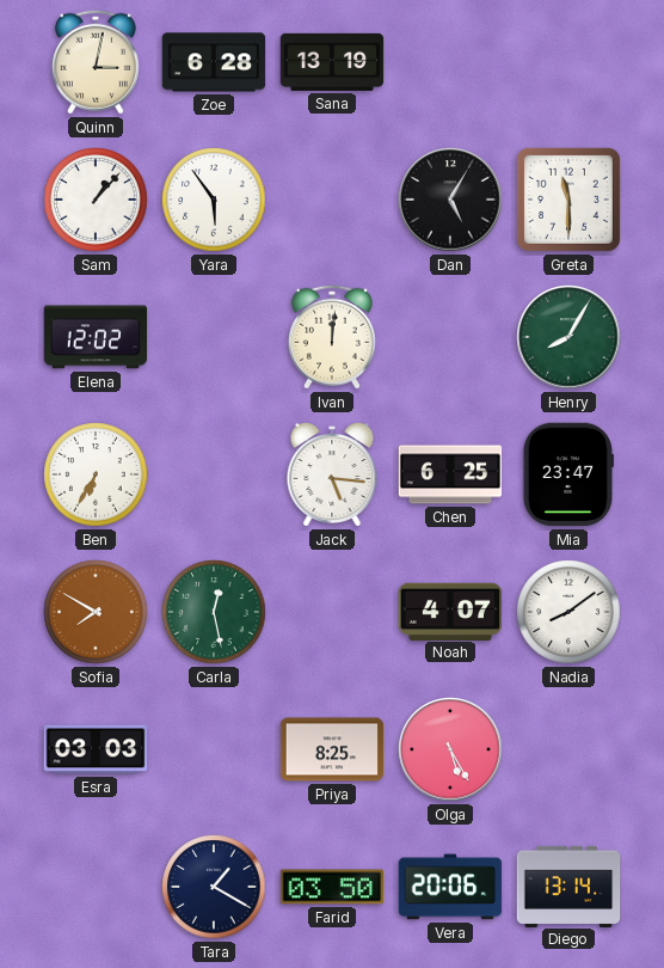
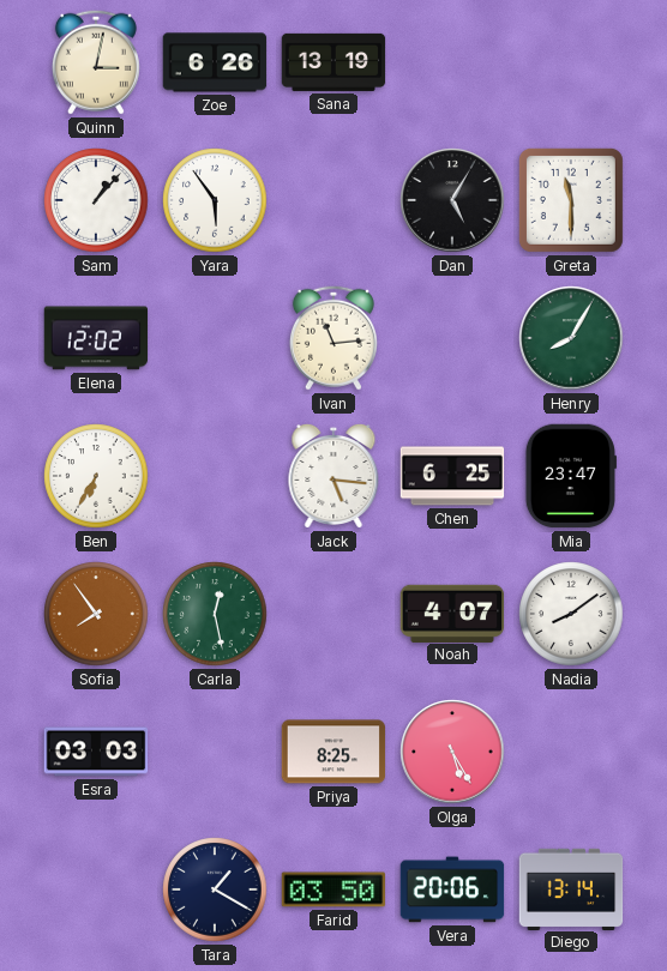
Zoe: 6:28 -> 6:26 (215, 62)
Ivan: 12:01 -> 11:14 (333, 338)
Sofia: 7:50 -> 7:54 (96, 614)
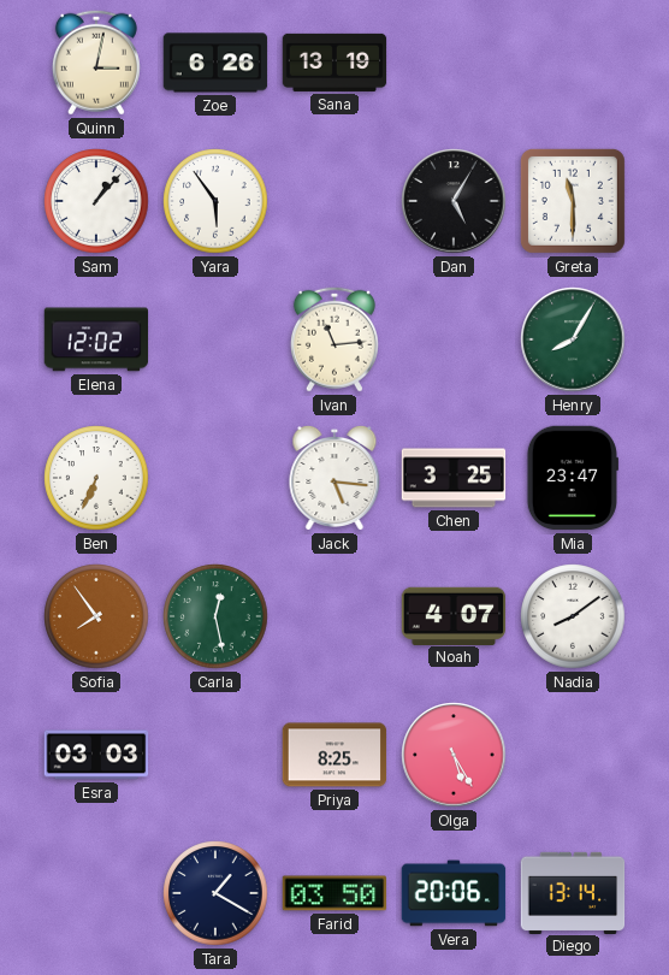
Ben: 6:35 -> 6:34 (96, 478)
Chen: 6:25 -> 3:25 (454, 478)
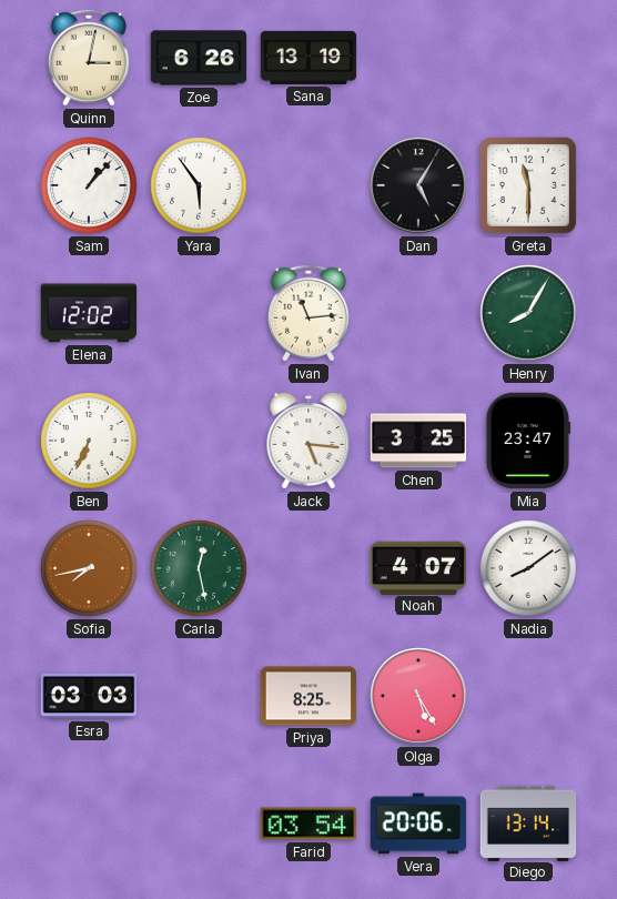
Sofia: 7:54 -> 7:43 (89, 568)
Tara: 1:20 -> none (215, 893)
Farid: 03:50 -> 03:54 (308, 824)
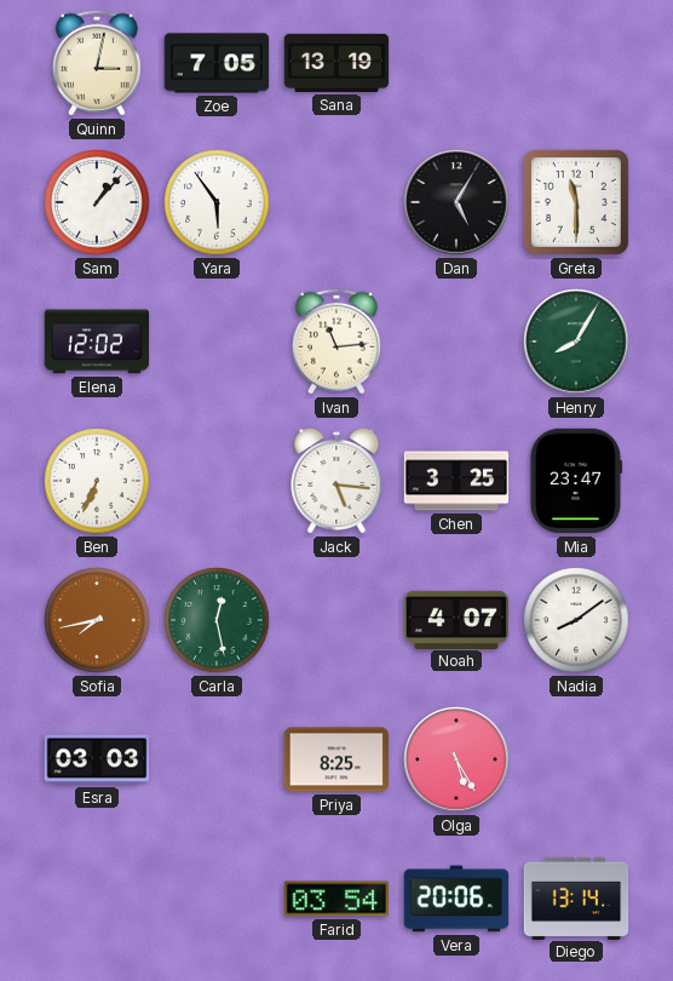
Zoe: 6:26 -> 7:05 (217, 63)
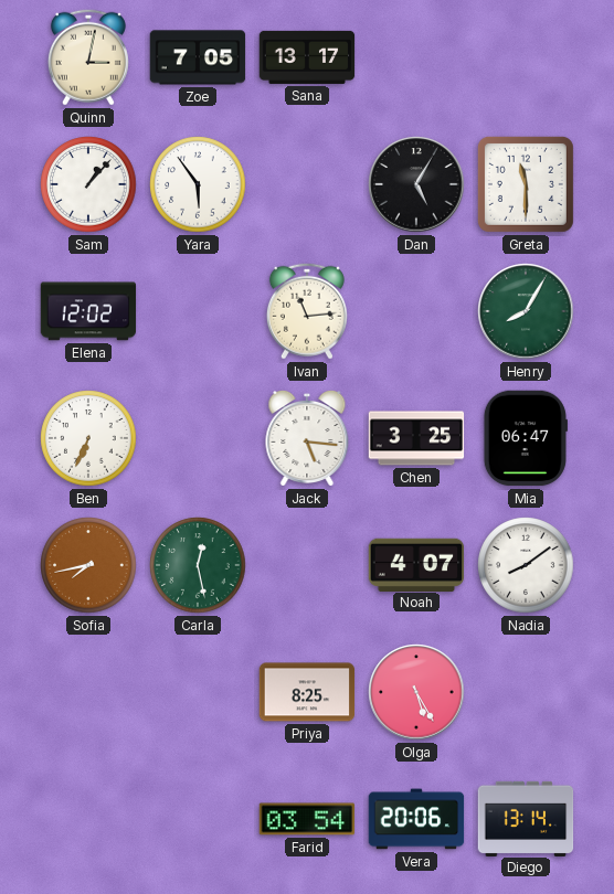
Sana: 13:19 -> 13:17 (307, 57)
Mia: 23:47 -> 06:47 (526, 438)
Esra: 03:03 -> none (97, 759)
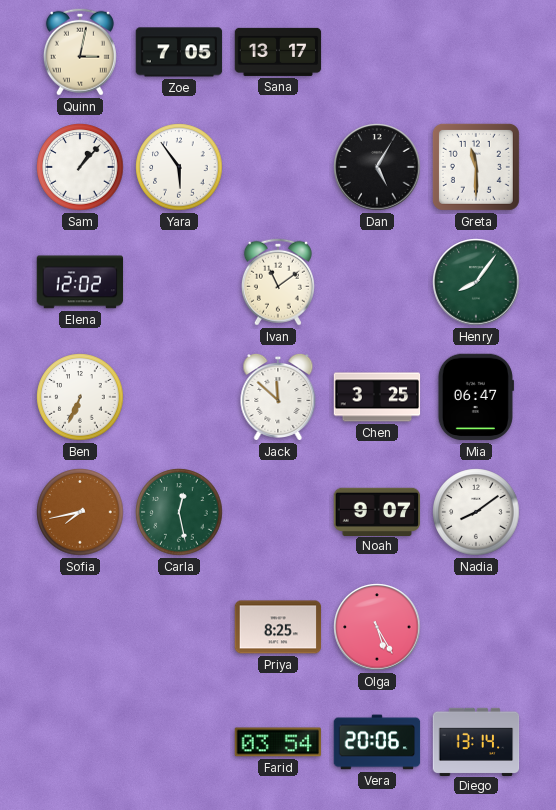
Ivan: 11:14 -> 11:09 (278, 282)
Henry: 8:05 -> 8:06 (476, 282)
Jack: 5:16 -> 11:52 (278, 397)
Noah: 4:07 -> 9:07 (377, 511)
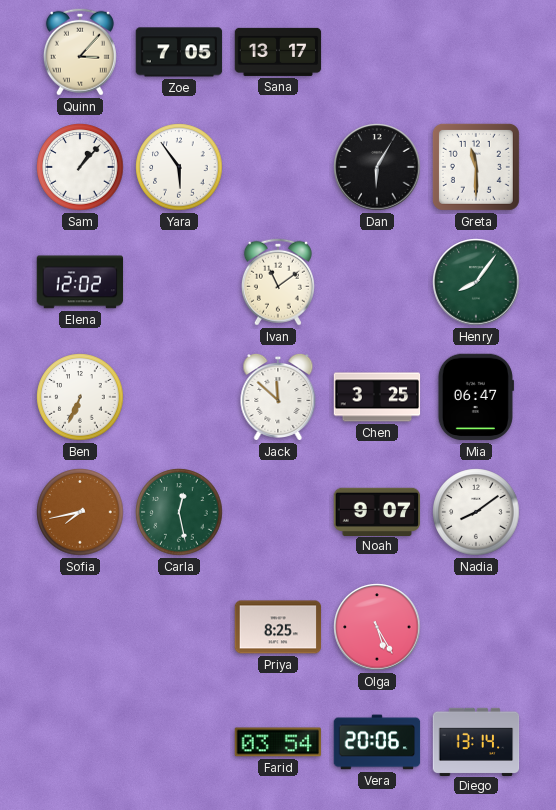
Quinn: 3:02 -> 3:07 (80, 52)
Dan: 5:05 -> 6:05 (377, 167)
